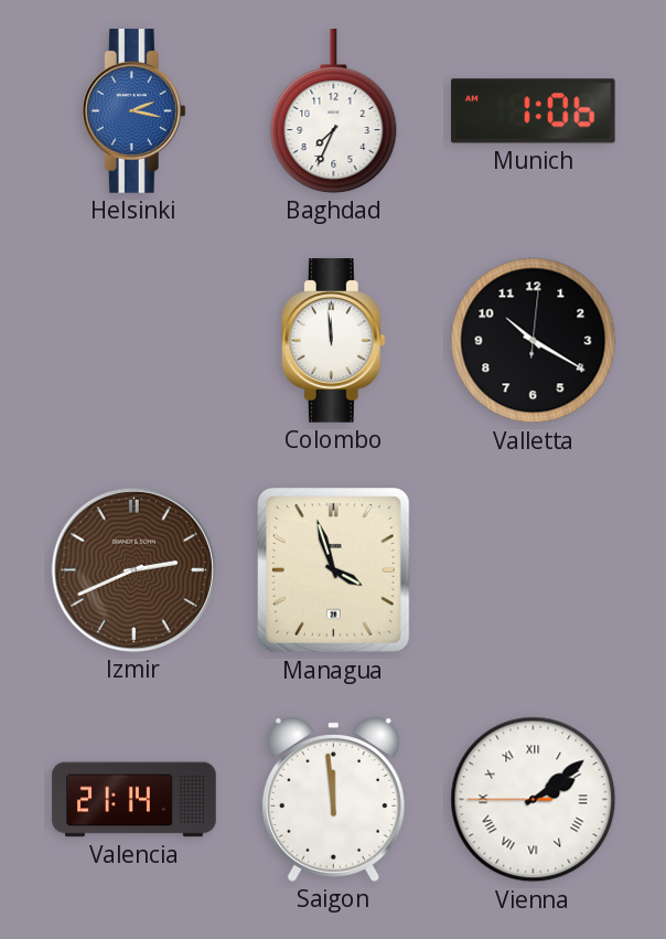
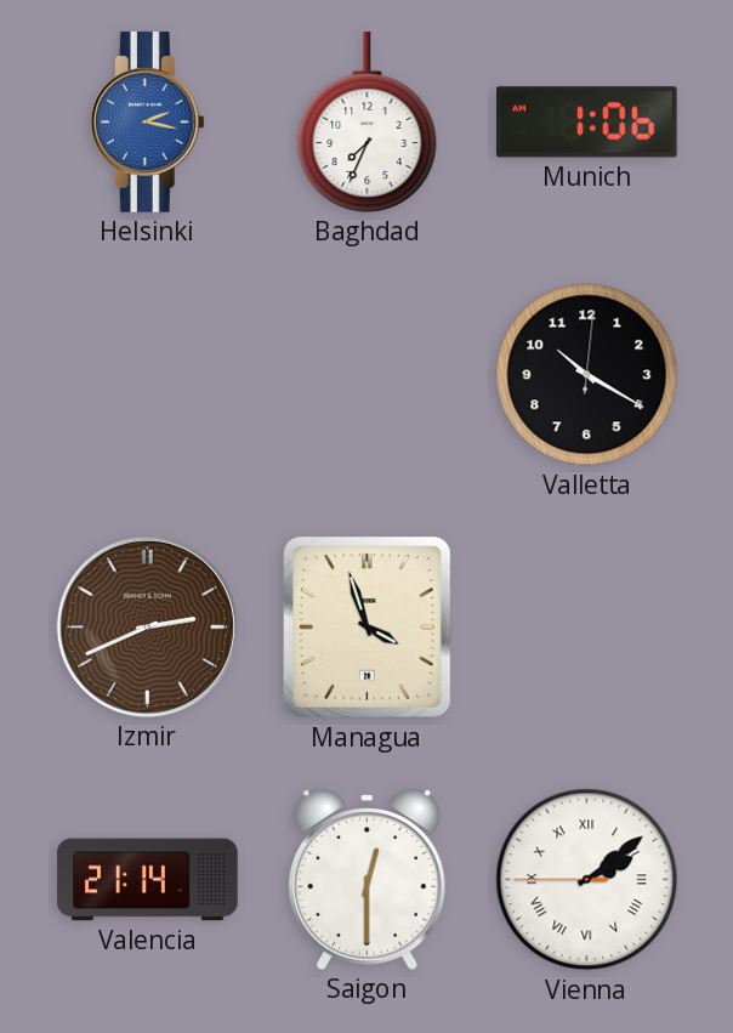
Colombo: 11:59 -> none (333, 341)
Saigon: 11:59 -> 12:30 (366, 879)
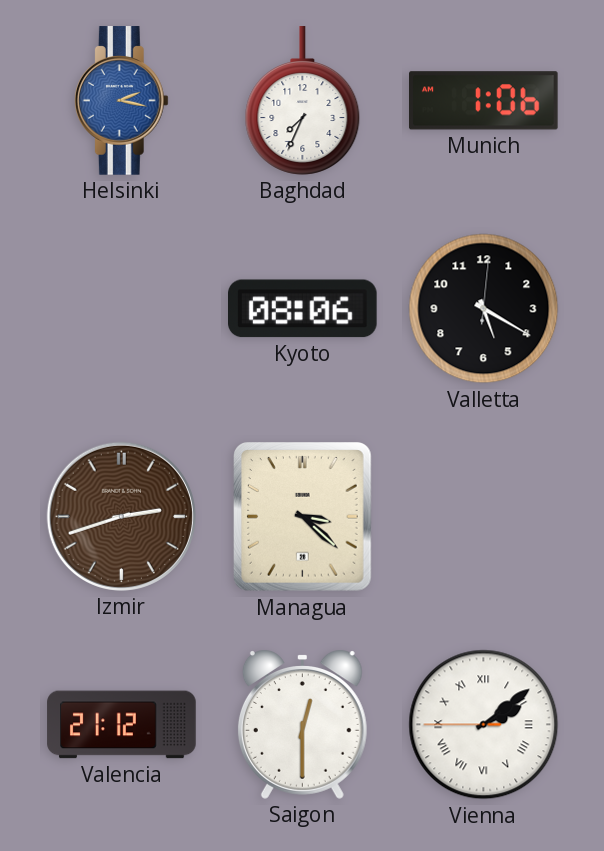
Kyoto: none -> 08:06 (303, 309)
Valletta: 10:20 -> 5:20 (484, 309)
Izmir: 2:41 -> 2:42 (121, 516)
Managua: 3:57 -> 3:22 (303, 517)
Valencia: 21:14 -> 21:12 (122, 725)
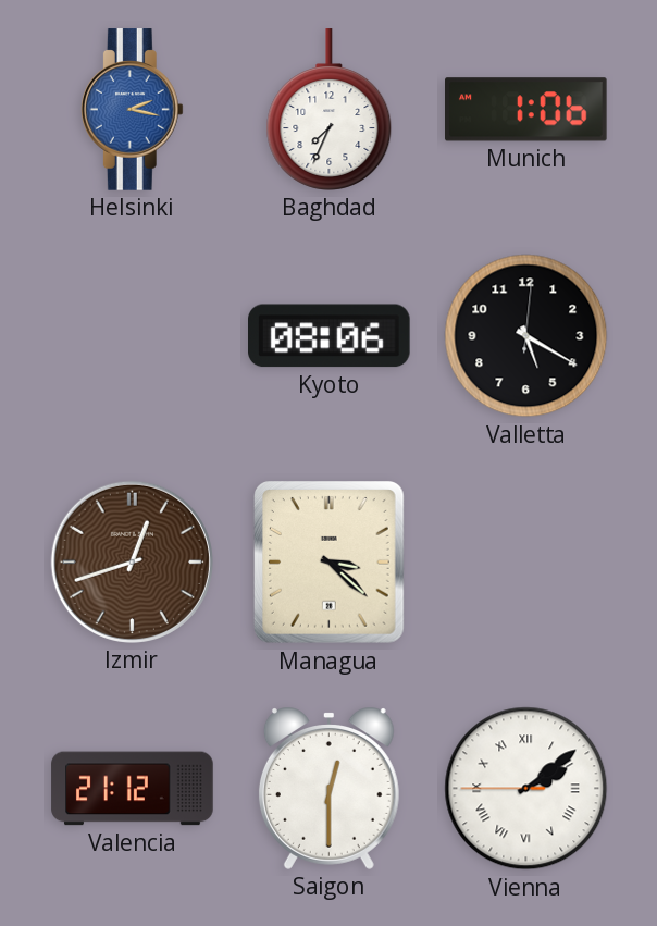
Izmir: 2:42 -> 12:42 (132, 561)
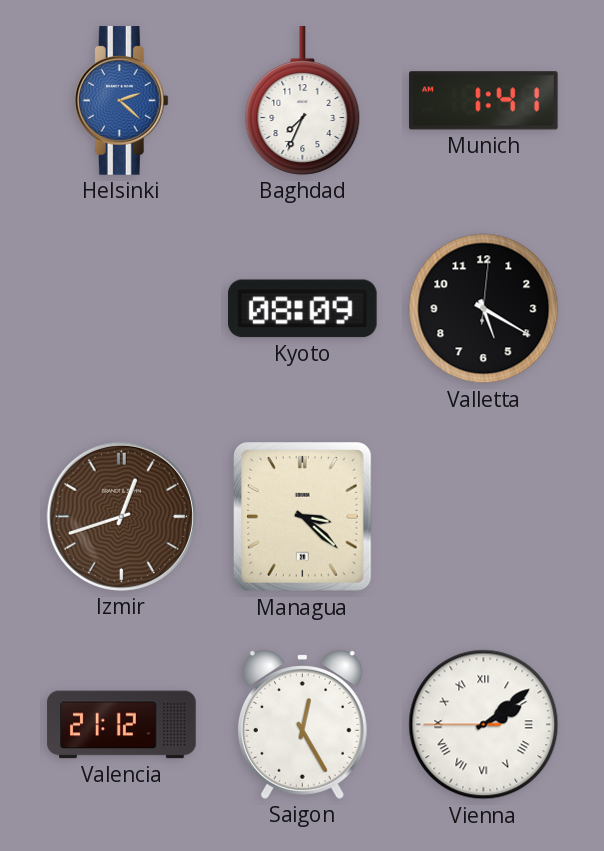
Helsinki: 2:17 -> 2:22 (121, 101)
Munich: 1:06 -> 1:41 (484, 101)
Kyoto: 08:06 -> 08:09 (303, 309)
Saigon: 12:30 -> 12:25 (302, 724)
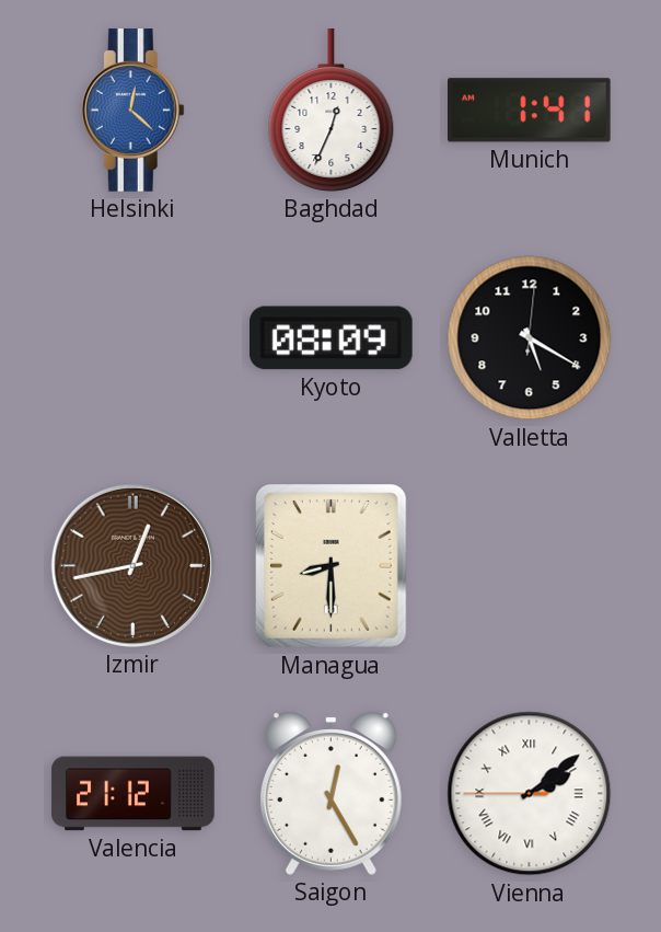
Helsinki: 2:22 -> 12:22 (132, 111)
Baghdad: 7:34 -> 12:34 (332, 111)
Izmir: 12:42 -> 12:43 (132, 565)
Managua: 3:22 -> 8:30 (332, 566)
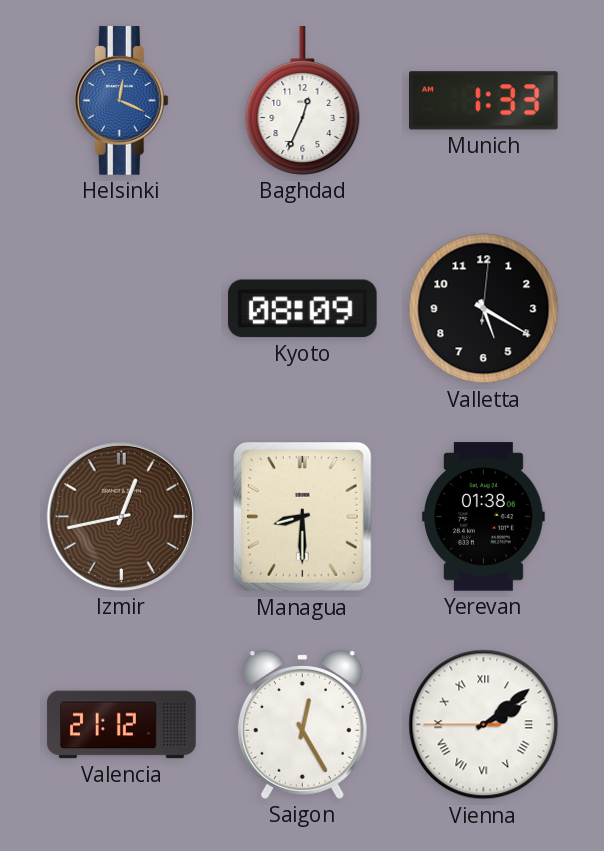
Helsinki: 12:22 -> 12:19 (121, 101)
Munich: 1:41 -> 1:33 (484, 101)
Yerevan: none -> 01:38 (483, 517)
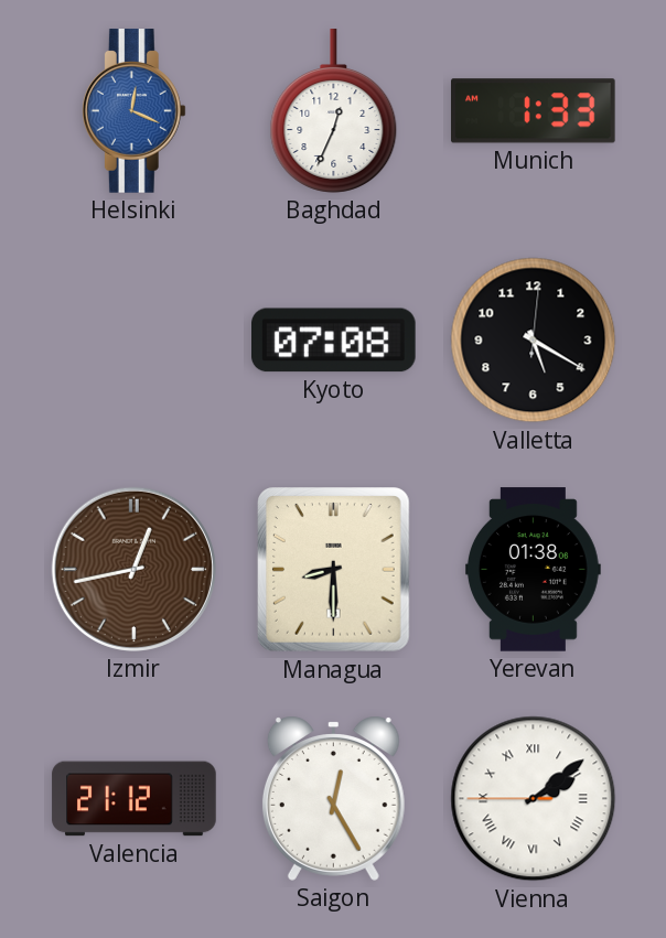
Kyoto: 08:09 -> 07:08 (334, 341)
